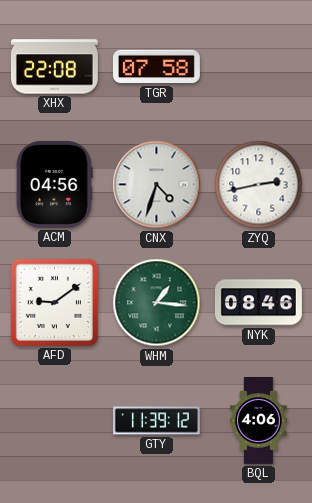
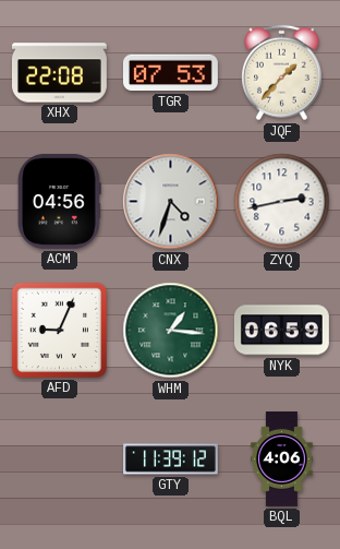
TGR: 07:58 -> 07:53 (170, 73)
JQF: none -> 1:37 (282, 73)
AFD: 9:09 -> 9:04 (59, 330)
NYK: 08:46 -> 06:59 (281, 331)
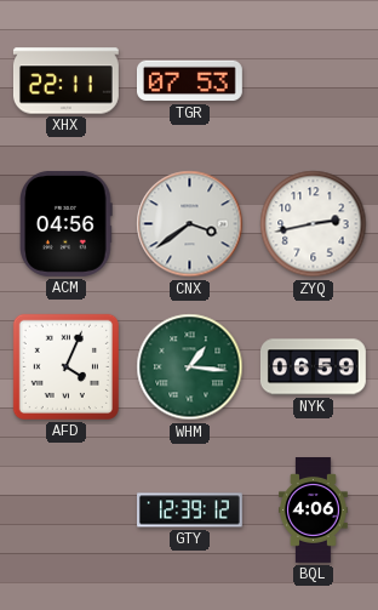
XHX: 22:08 -> 22:11 (65, 81)
JQF: 1:37 -> none (282, 73)
CNX: 4:33 -> 3:39 (190, 224)
AFD: 9:04 -> 4:04 (65, 366)
GTY: 11:39 -> 12:39 (190, 511)
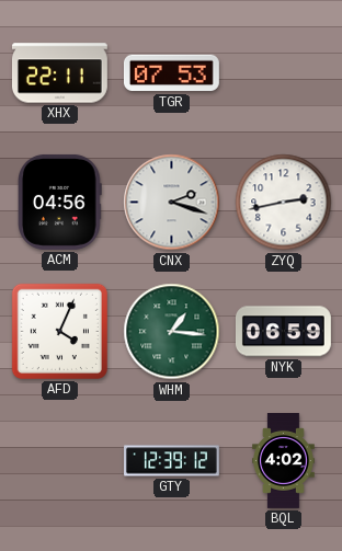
CNX: 3:39 -> 2:18 (172, 203)
BQL: 4:06 -> 4:02 (284, 461)
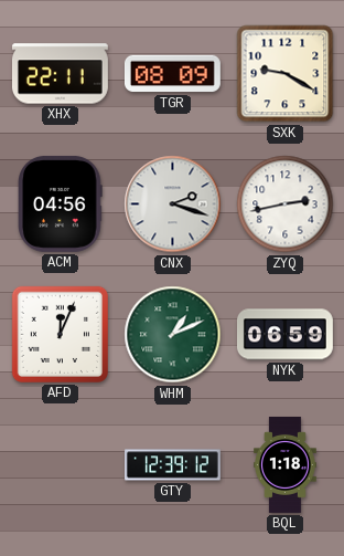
TGR: 07:53 -> 08:09 (172, 74)
SXK: none -> 9:20 (286, 74)
AFD: 4:04 -> 12:04 (60, 334)
WHM: 1:16 -> 1:11 (173, 335)
BQL: 4:02 -> 1:18 (286, 465)
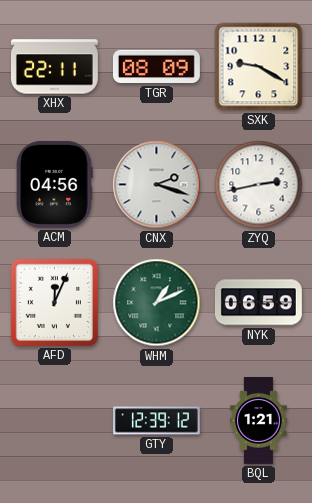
BQL: 1:18 -> 1:21 (259, 421)
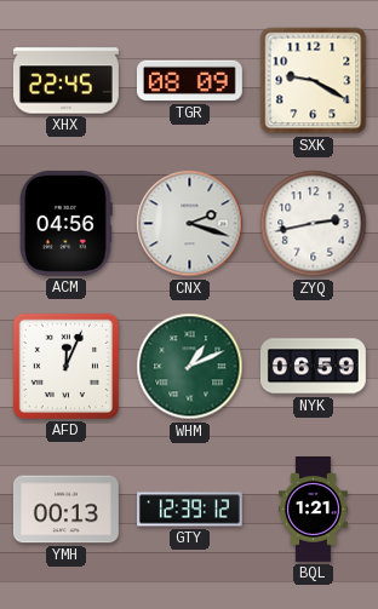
XHX: 22:11 -> 22:45 (65, 81)
YMH: none -> 00:13 (65, 510)
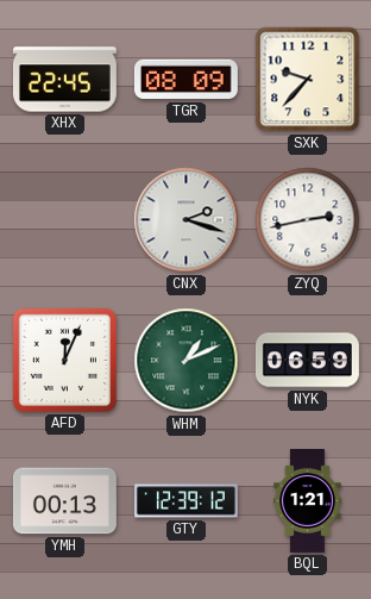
SXK: 9:20 -> 9:37 (308, 80)
ACM: 04:56 -> none (67, 223)
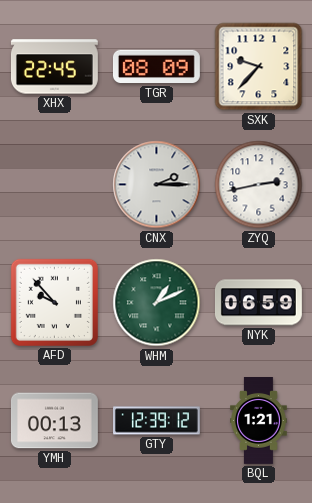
CNX: 2:18 -> 2:15 (157, 185)
AFD: 12:04 -> 9:53 (54, 302)
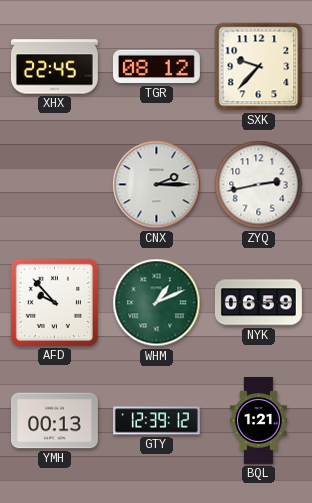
TGR: 08:09 -> 08:12 (156, 67)
